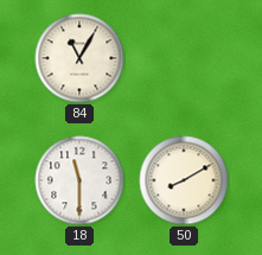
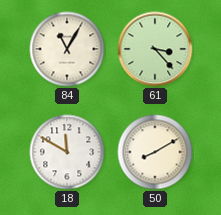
61: none -> 3:23 (155, 49)
18: 11:30 -> 11:50 (67, 152)
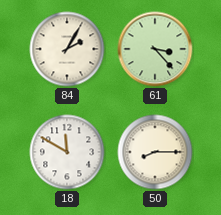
84: 11:05 -> 2:05 (67, 49)
50: 8:10 -> 8:15 (155, 152)
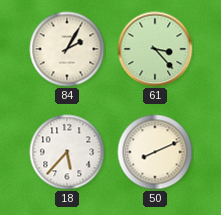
18: 11:50 -> 5:37 (67, 152)
50: 8:15 -> 8:11 (155, 152)
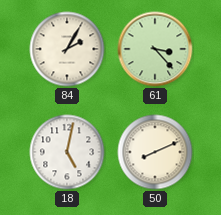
18: 5:37 -> 5:02 (67, 152)
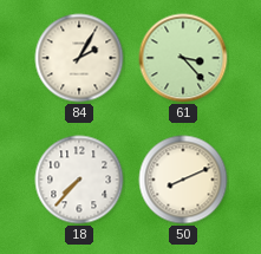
18: 5:02 -> 7:37 (79, 180)
